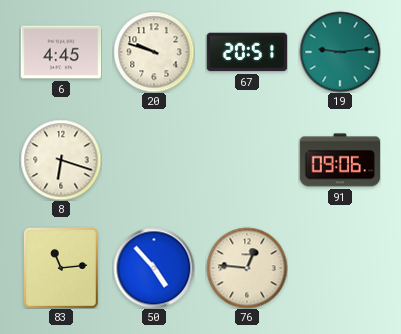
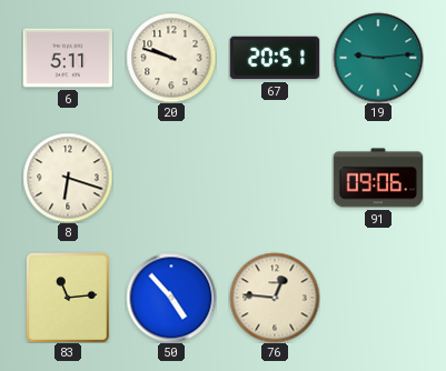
6: 4:45 -> 5:11 (68, 58)
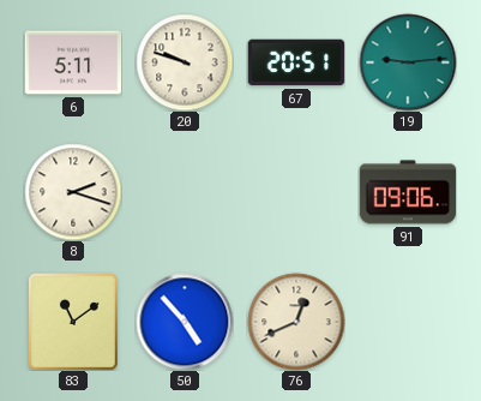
8: 6:18 -> 2:18 (73, 192)
83: 11:14 -> 11:09 (74, 322)
76: 12:46 -> 12:41 (296, 322)
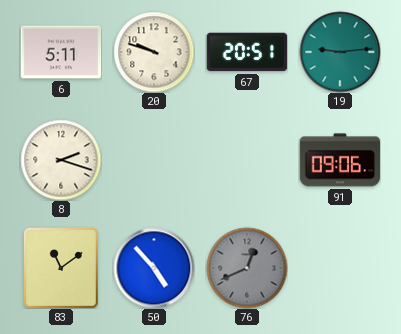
76 dial: cream -> grey (247, 268)
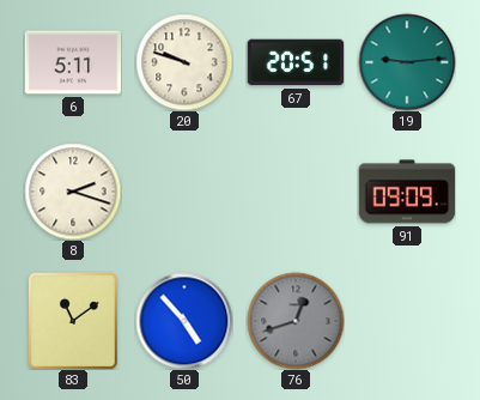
91: 09:06 -> 09:09 (407, 192)
76: 12:41 -> 12:42 (296, 321)
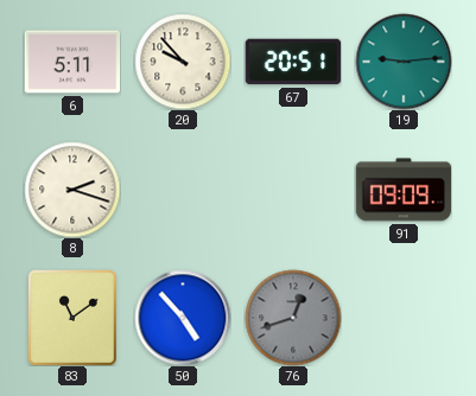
20: 9:48 -> 9:53 (183, 62)
